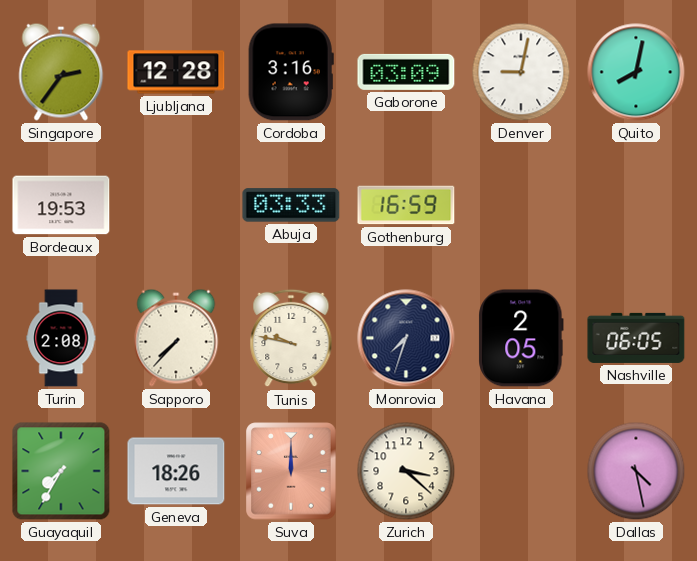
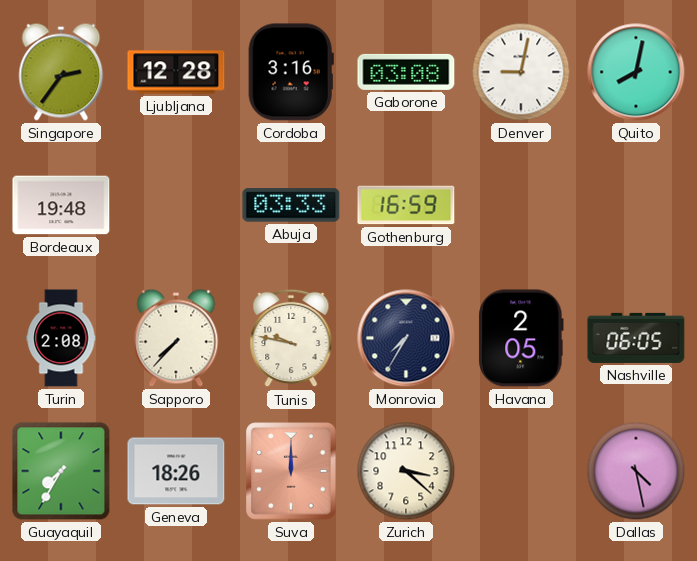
Gaborone: 03:09 -> 03:08 (406, 72)
Bordeaux: 19:53 -> 19:48 (61, 205)
Monrovia: 7:33 -> 7:35 (406, 338)
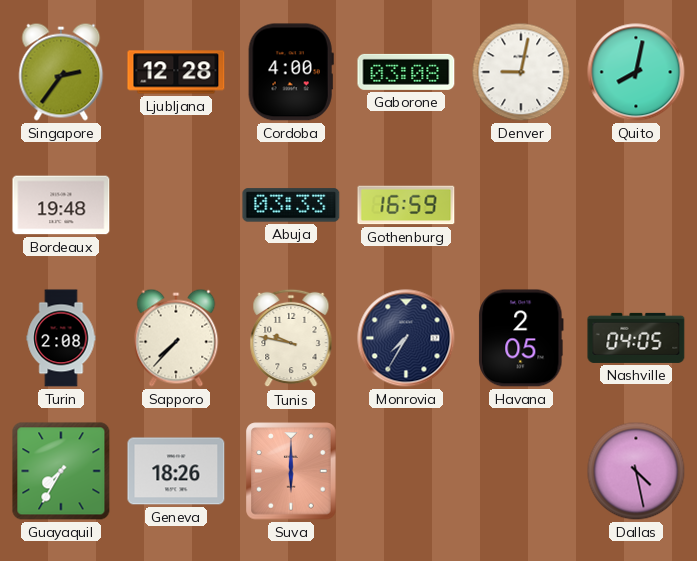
Cordoba: 3:16 -> 4:00 (291, 72)
Nashville: 06:05 -> 04:05 (636, 338)
Suva: 12:00 -> 6:00 (291, 471)
Zurich: 3:22 -> none (406, 471)
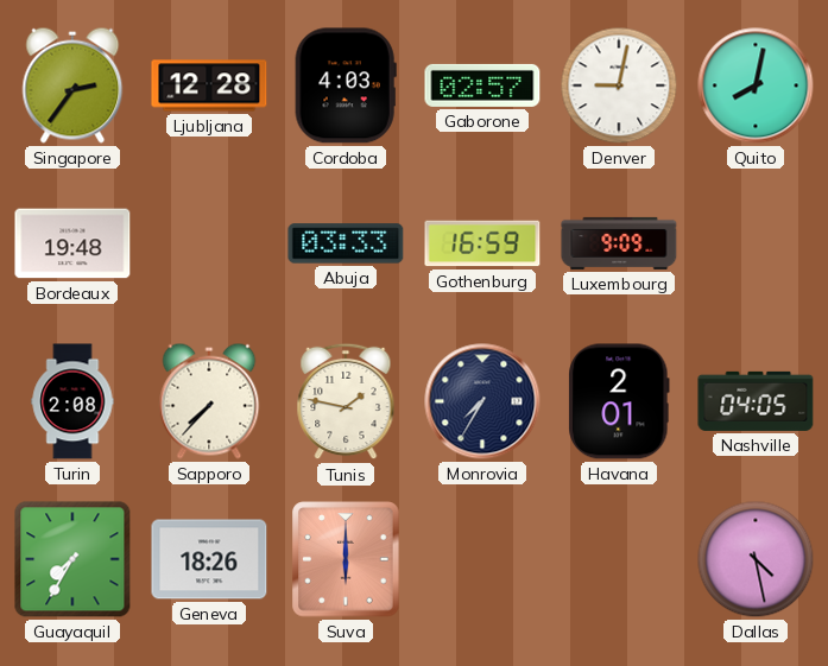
Cordoba: 4:00 -> 4:03 (346, 85)
Gaborone: 03:08 -> 02:57 (482, 85)
Luxembourg: none -> 9:09 (619, 243)
Tunis: 9:47 -> 1:47 (346, 401)
Havana: 2:05 -> 2:01 (619, 401)
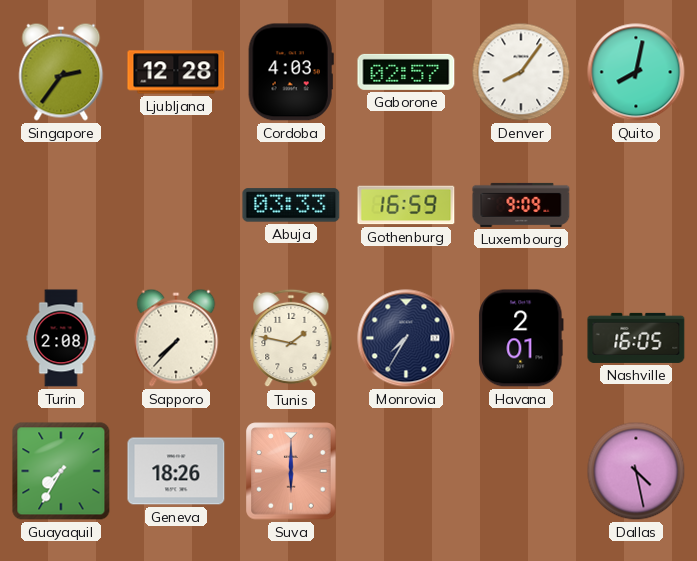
Denver: 9:02 -> 8:06 (521, 72)
Bordeaux: 19:48 -> none (72, 243)
Nashville: 04:05 -> 16:05 (636, 338)
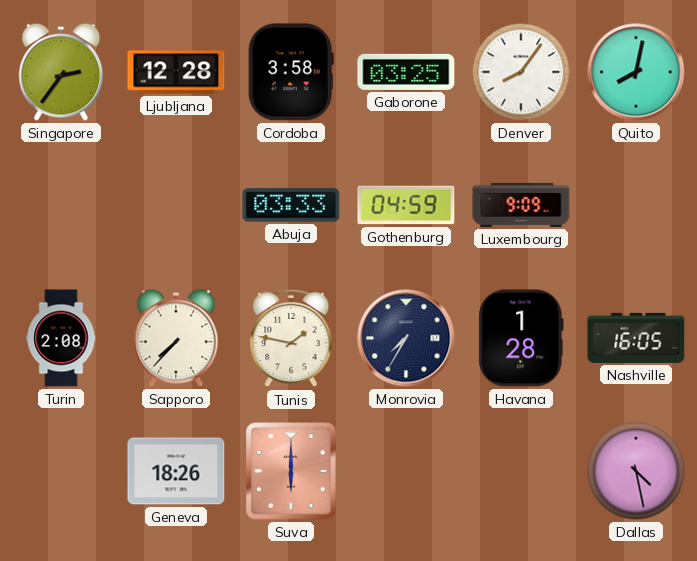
Cordoba: 4:03 -> 3:58 (291, 72)
Gaborone: 02:57 -> 03:25 (406, 72)
Gothenburg: 16:59 -> 04:59 (406, 205)
Havana: 2:01 -> 1:28 (521, 338)
Guayaquil: 7:35 -> none (61, 471)
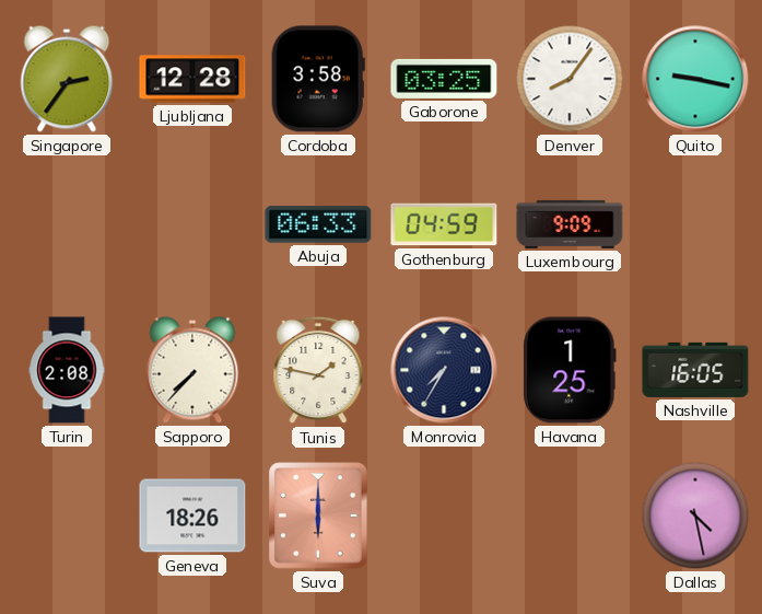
Quito: 8:02 -> 9:17 (695, 79)
Abuja: 03:33 -> 06:33 (318, 224)
Havana: 1:28 -> 1:25 (570, 370)
